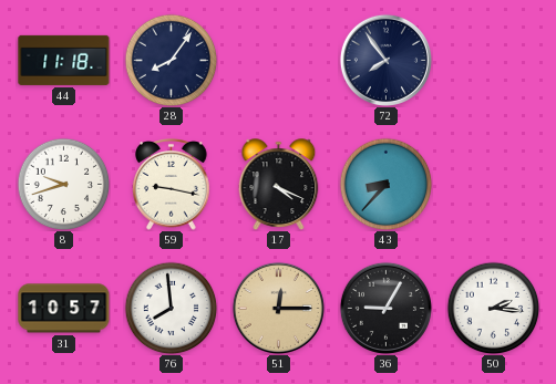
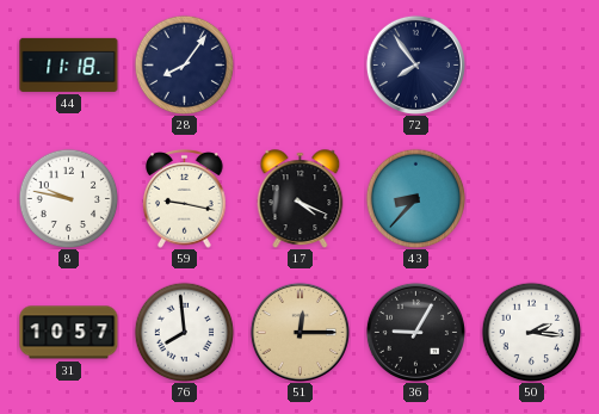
8: 9:42 -> 9:47 (68, 198)
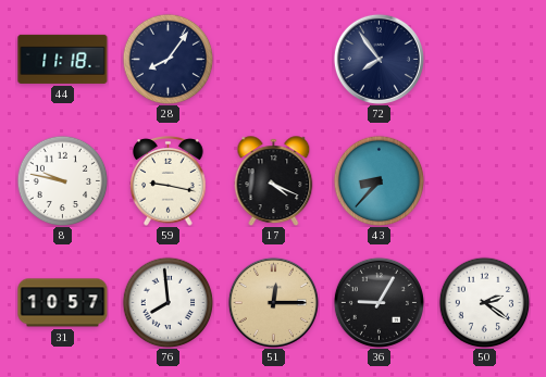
50: 2:16 -> 2:21 (484, 302)
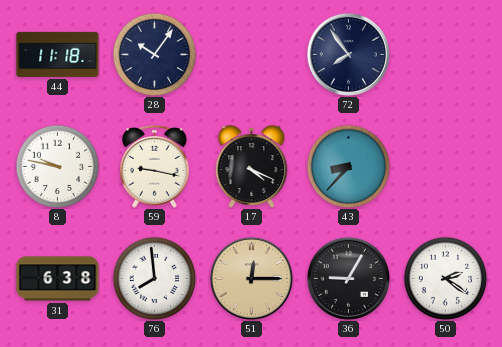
28: 8:06 -> 10:06 (154, 54)
31: 10:57 -> 6:38 (58, 279)
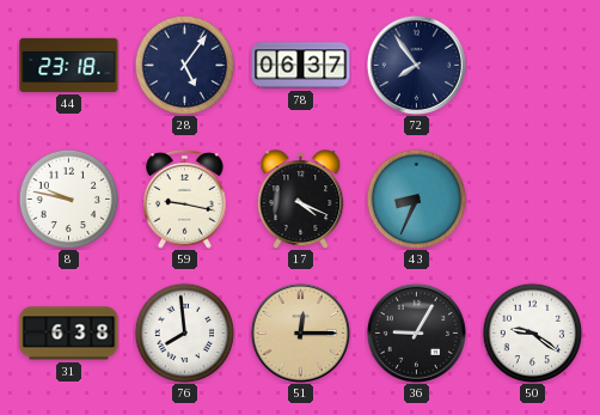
44: 11:18 -> 23:18 (69, 65)
28: 10:06 -> 5:06 (184, 65)
78: none -> 06:37 (301, 66)
43: 8:37 -> 8:34 (416, 199)
50: 2:21 -> 9:21 (532, 332)
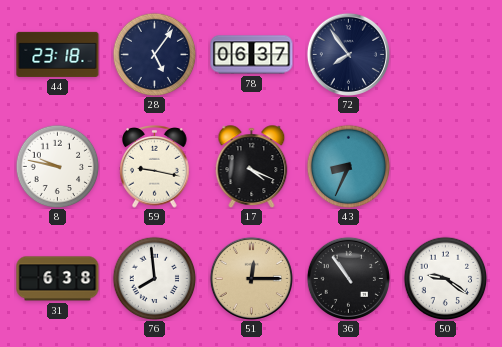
36: 9:05 -> 10:54 (348, 278)
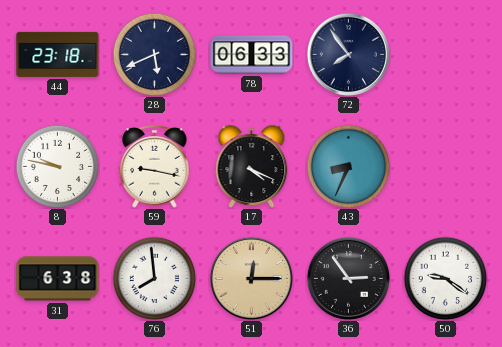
28: 5:06 -> 5:41 (154, 54)
78: 06:37 -> 06:33 (252, 55)
36: 10:54 -> 2:54 (348, 278)
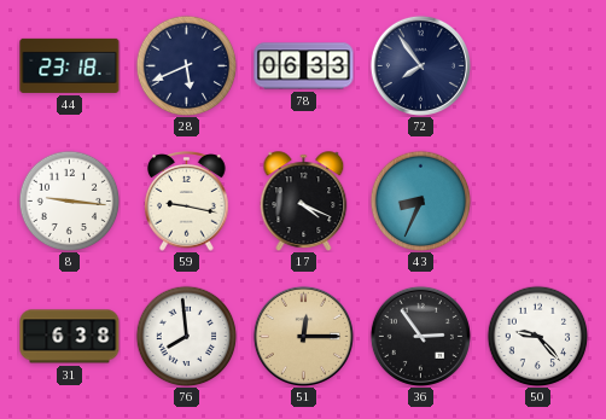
8: 9:47 -> 9:16 (69, 200)
50: 9:21 -> 9:23 (537, 336)
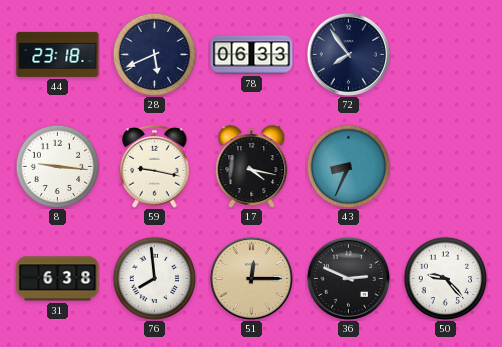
17: 4:19 -> 4:17 (252, 167)
36: 2:54 -> 2:49 (348, 278)
